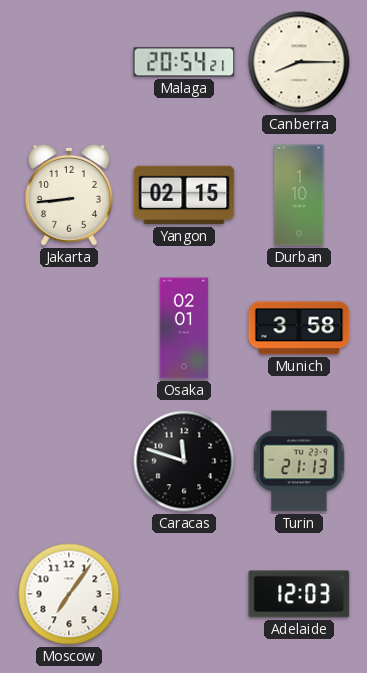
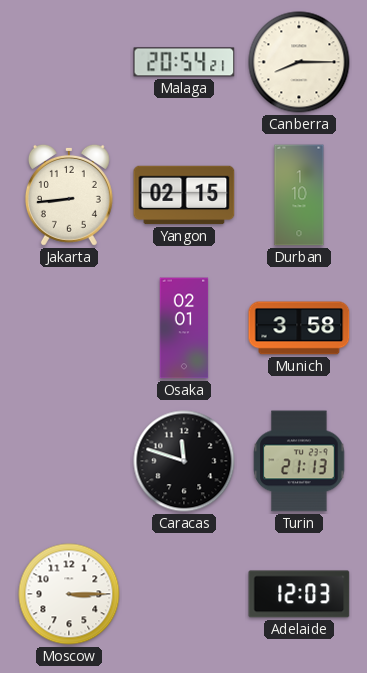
Moscow: 7:06 -> 3:15 (69, 594)
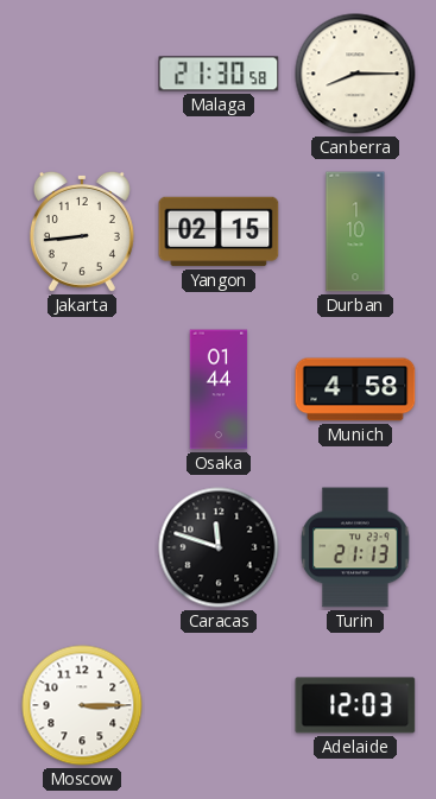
Malaga: 20:54 -> 21:30 (219, 74)
Osaka: 02:01 -> 01:44 (219, 389)
Munich: 3:58 -> 4:58 (355, 389)
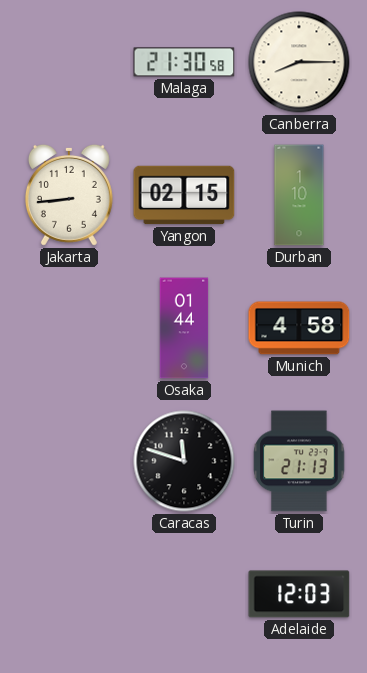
Moscow: 3:15 -> none (82, 705)
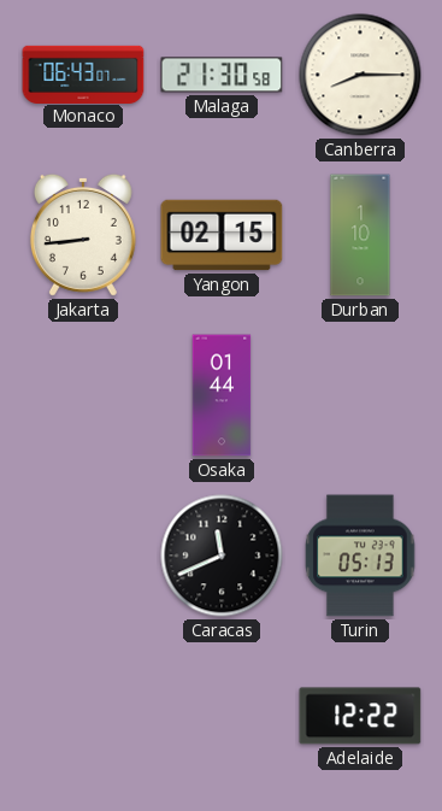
Monaco: none -> 06:43 (83, 74)
Munich: 4:58 -> none (299, 328)
Caracas: 11:48 -> 11:41 (222, 556)
Turin: 21:13 -> 05:13 (360, 556)
Adelaide: 12:03 -> 12:22 (360, 716)
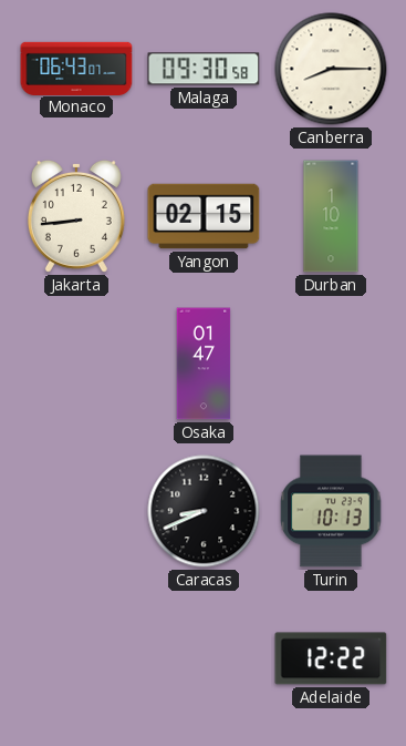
Malaga: 21:30 -> 09:30 (204, 69)
Osaka: 01:44 -> 01:47 (204, 364)
Caracas: 11:41 -> 8:41 (204, 511)
Turin: 05:13 -> 10:13 (331, 511)
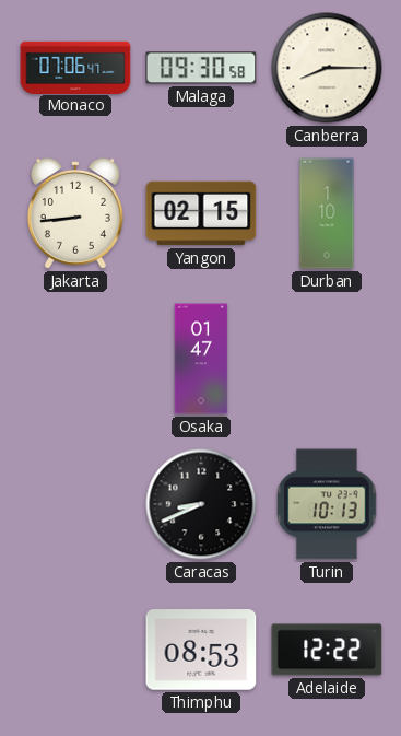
Monaco: 06:43 -> 07:06 (75, 67)
Thimphu: none -> 08:53 (201, 650)
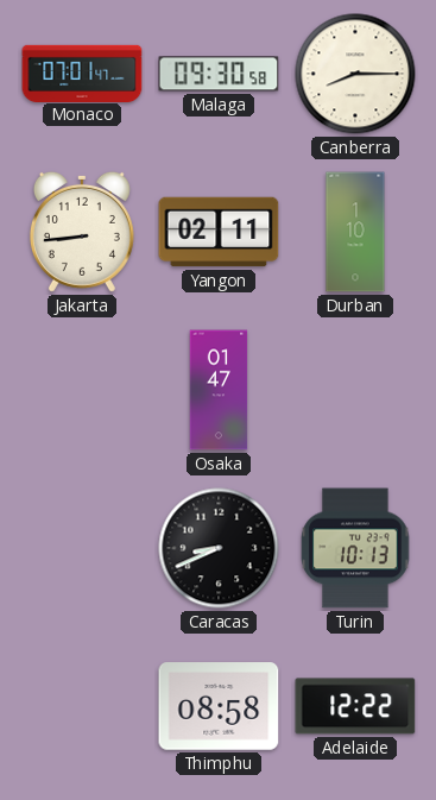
Monaco: 07:06 -> 07:01 (82, 73)
Yangon: 02:15 -> 02:11 (219, 232)
Thimphu: 08:53 -> 08:58 (219, 706)
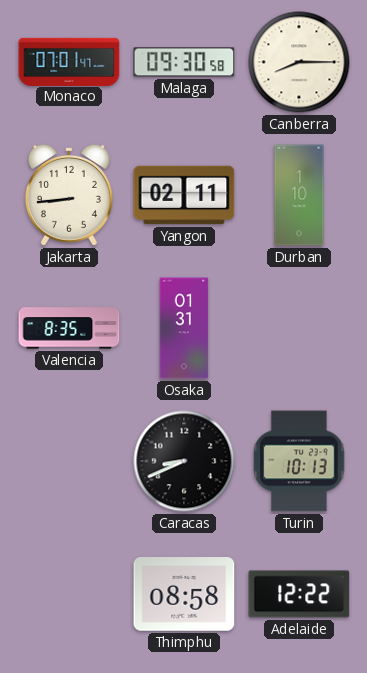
Valencia: none -> 8:35 (69, 328)
Osaka: 01:47 -> 01:31 (184, 328)
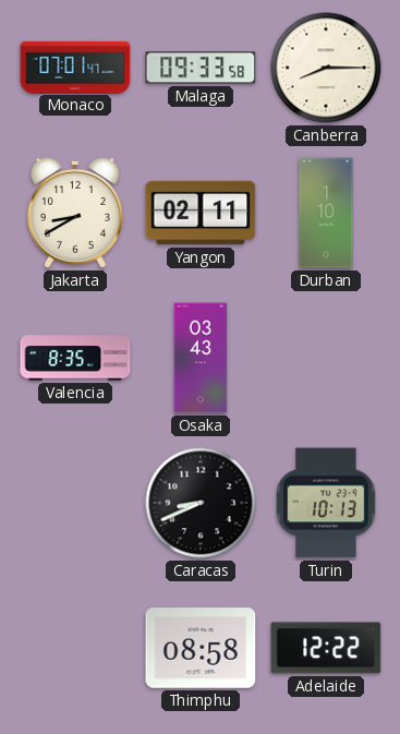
Malaga: 09:30 -> 09:33 (201, 68)
Jakarta: 8:44 -> 8:40 (75, 213)
Osaka: 01:31 -> 03:43 (201, 358)
